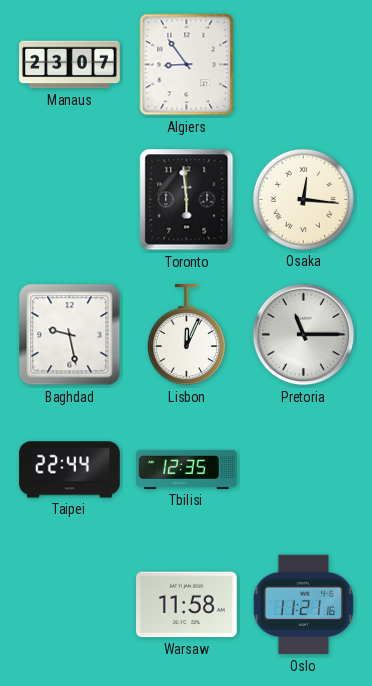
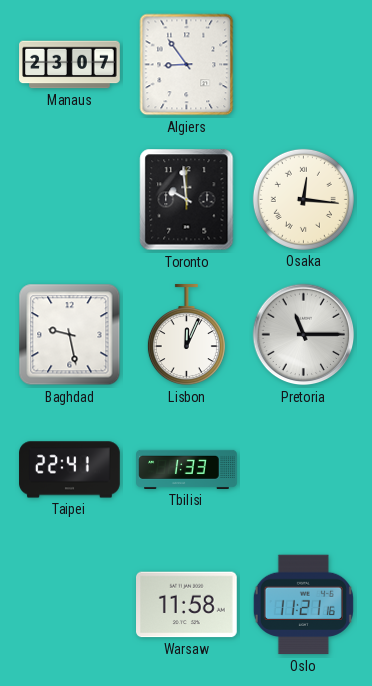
Toronto: 5:59 -> 9:59 (187, 200)
Taipei: 22:44 -> 22:41 (70, 470)
Tbilisi: 12:35 -> 1:33 (187, 469)
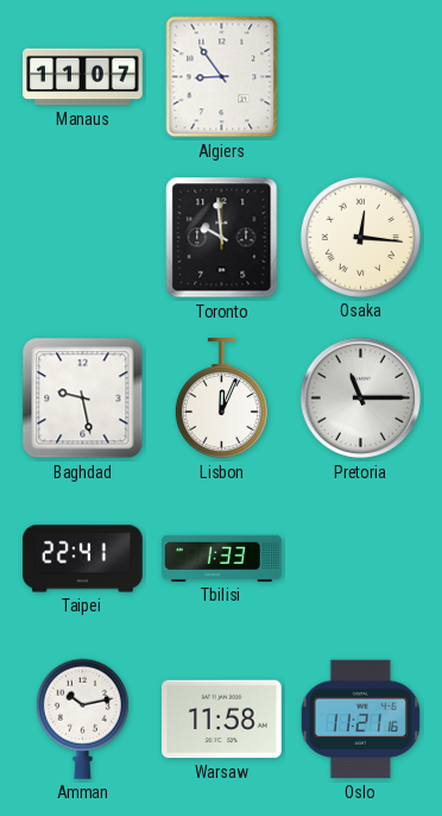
Manaus: 23:07 -> 11:07 (83, 77)
Amman: none -> 10:13 (82, 718)
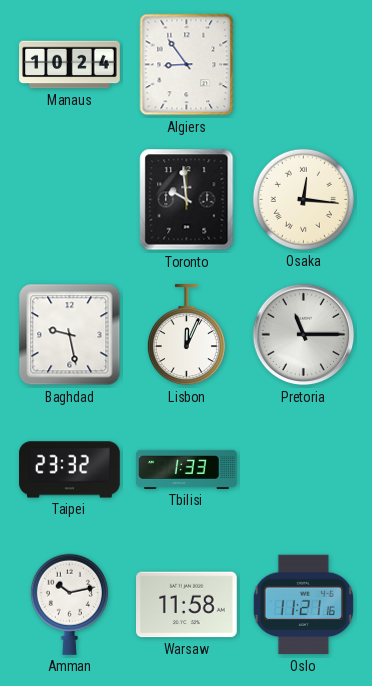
Manaus: 11:07 -> 10:24 (70, 65)
Taipei: 22:41 -> 23:32 (70, 470)
